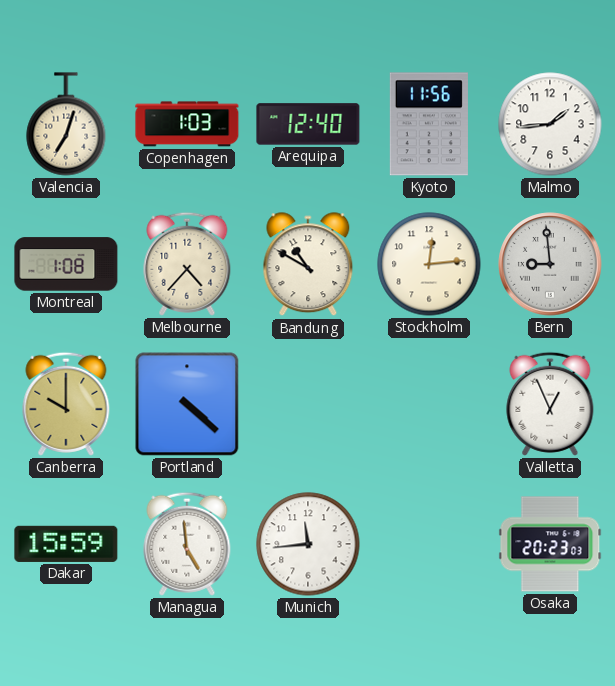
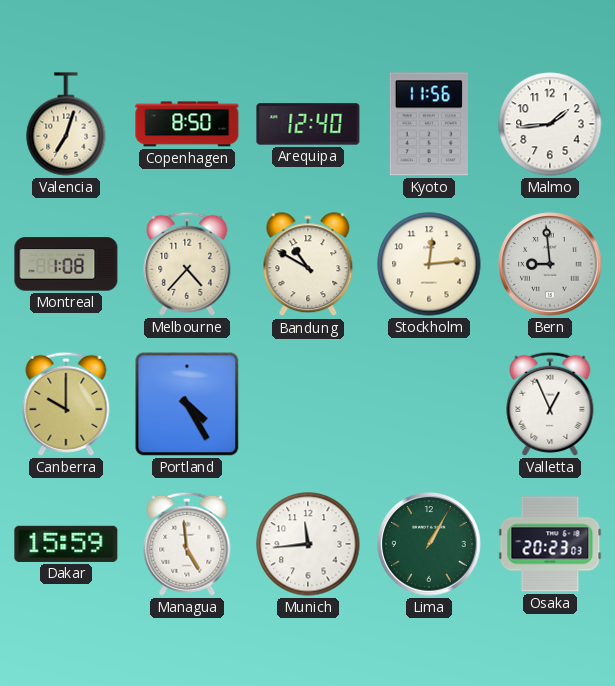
Copenhagen: 1:03 -> 8:50 (187, 124)
Portland: 4:22 -> 4:25 (187, 404)
Lima: none -> 1:05 (429, 544)
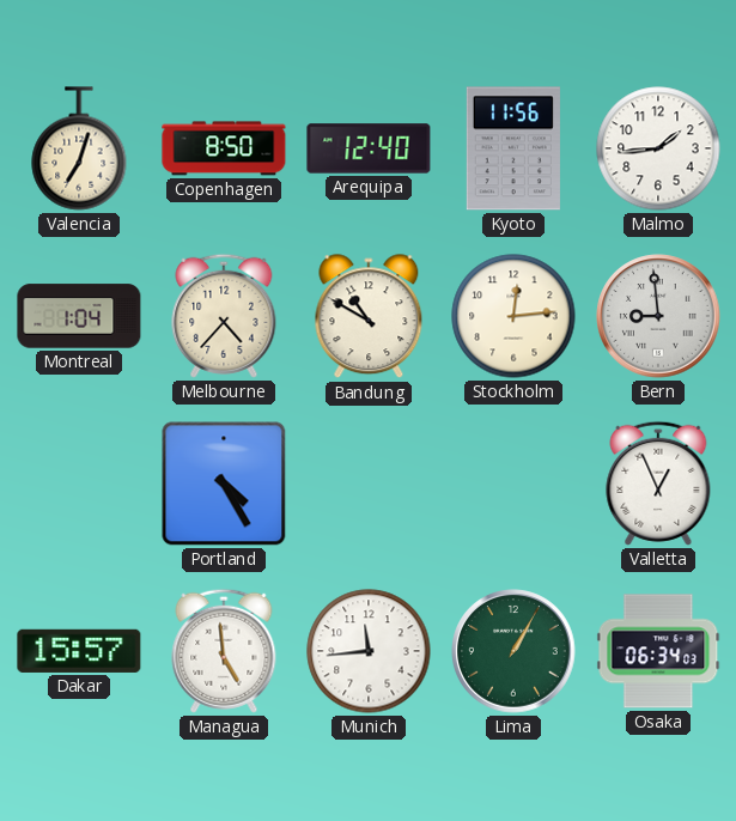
Montreal: 1:08 -> 1:04 (79, 316)
Canberra: 10:00 -> none (66, 404)
Dakar: 15:59 -> 15:57 (79, 651)
Osaka: 20:23 -> 06:34 (658, 651)
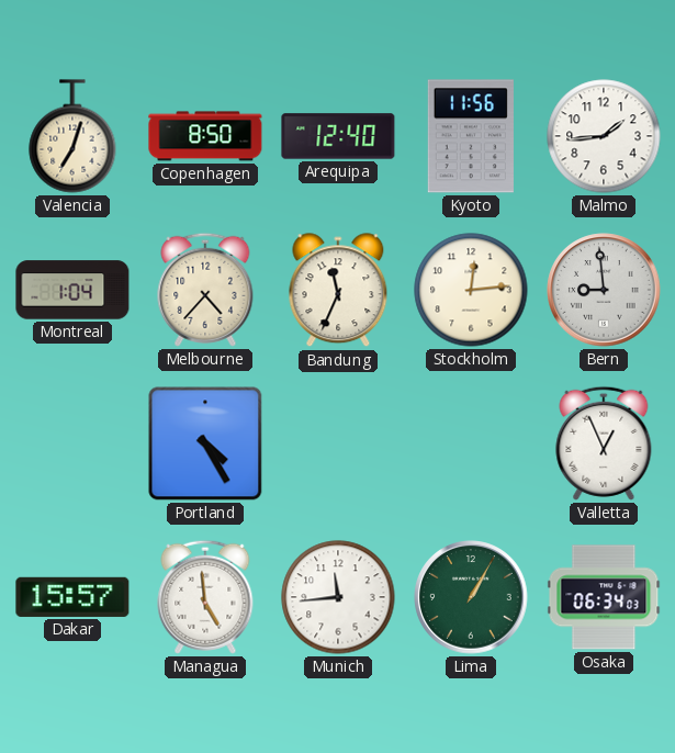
Bandung: 10:50 -> 11:34 (338, 291)
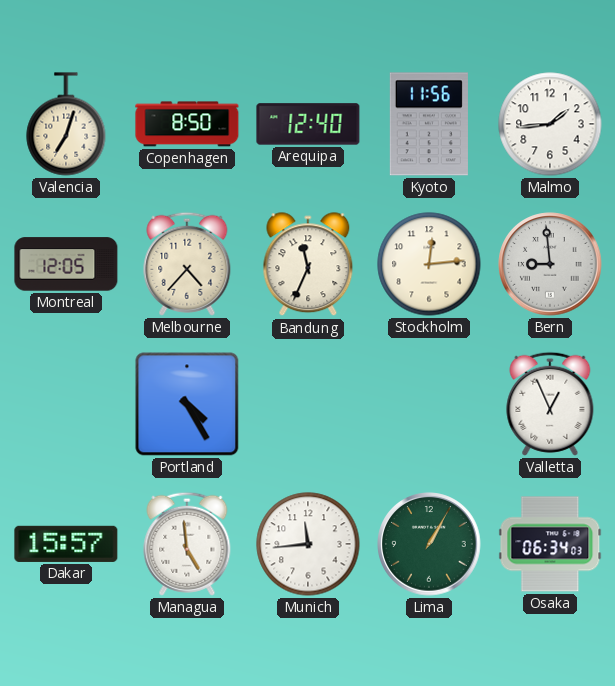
Montreal: 1:04 -> 12:05 (66, 264)
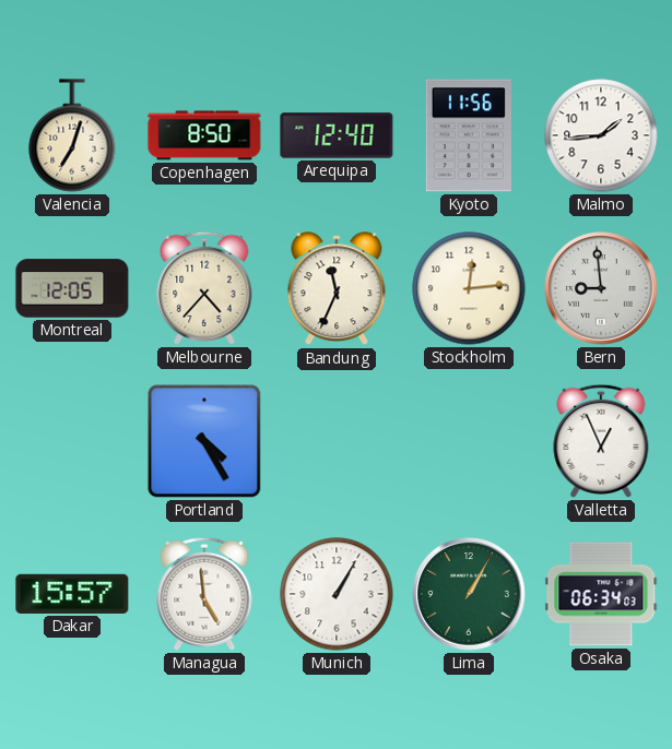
Munich: 11:44 -> 1:05 (337, 594)
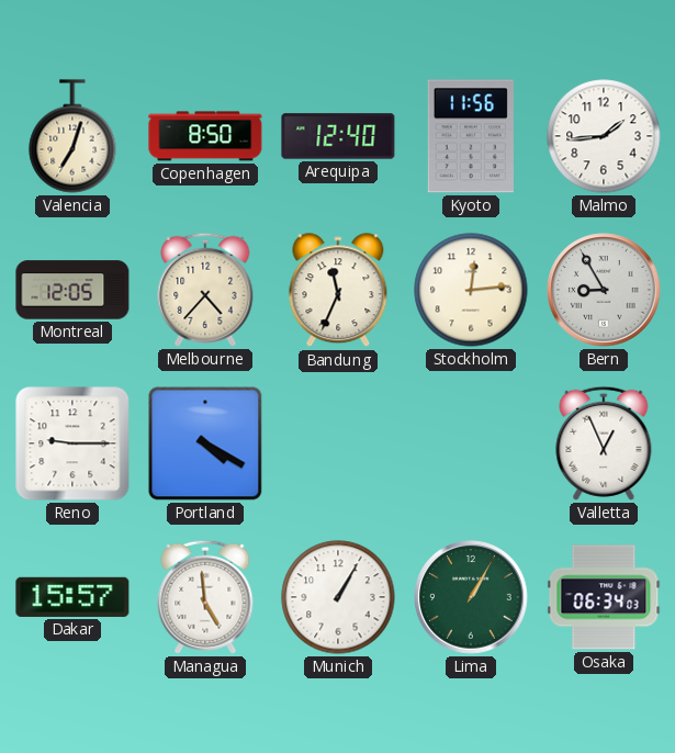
Bern: 8:59 -> 8:55 (604, 290)
Reno: none -> 9:15 (72, 443)
Portland: 4:25 -> 4:20 (205, 443)
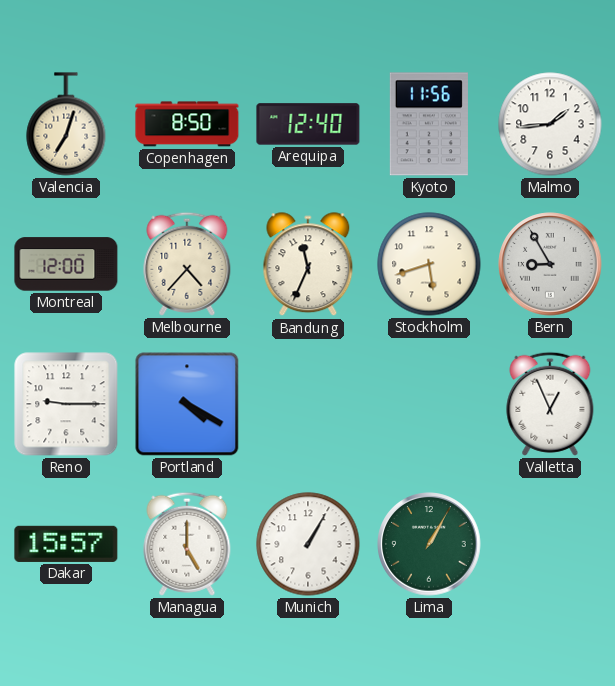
Montreal: 12:05 -> 12:00 (66, 264)
Stockholm: 12:14 -> 5:42 (429, 264)
Managua: 4:59 -> 5:00 (187, 544)
Osaka: 06:34 -> none (604, 597)
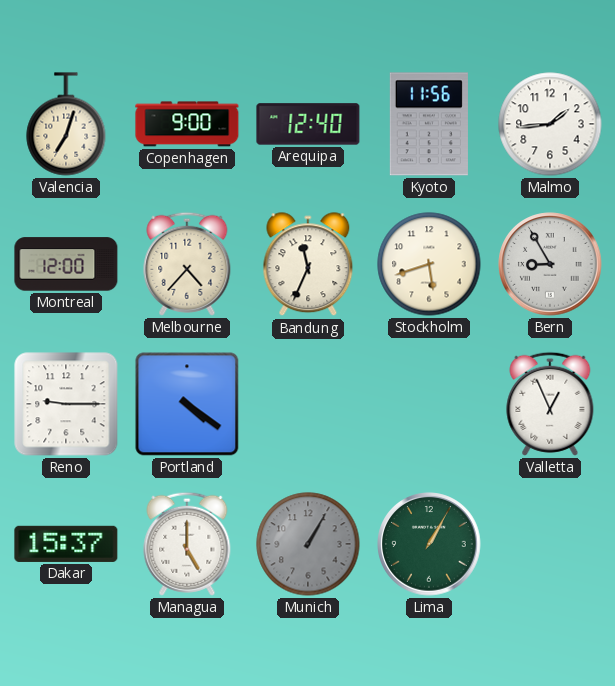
Copenhagen: 8:50 -> 9:00 (187, 124)
Portland: 4:20 -> 4:21 (187, 404)
Dakar: 15:57 -> 15:37 (66, 544)
Munich dial: white -> grey (308, 544)
